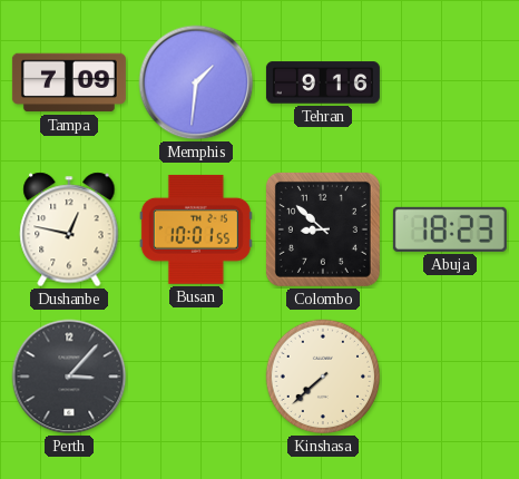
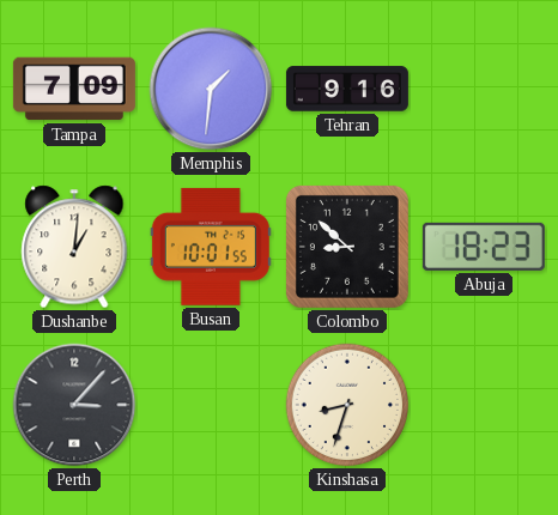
Dushanbe: 12:47 -> 1:01 (74, 247)
Kinshasa: 7:38 -> 8:33 (347, 405)
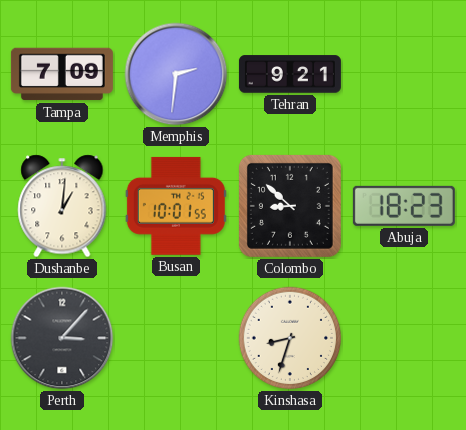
Memphis: 1:31 -> 2:31 (176, 74)
Tehran: 9:16 -> 9:21 (290, 74)
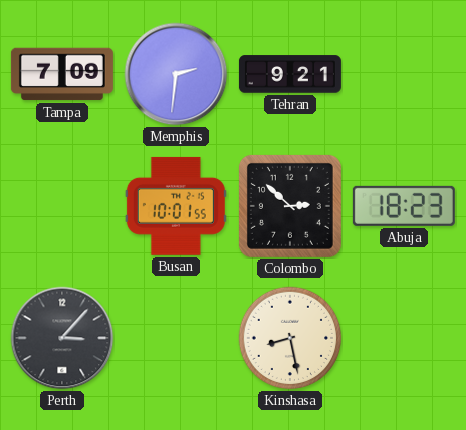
Dushanbe: 1:01 -> none (62, 206)
Colombo: 8:52 -> 2:52 (290, 206)
Kinshasa: 8:33 -> 8:28 (290, 338)
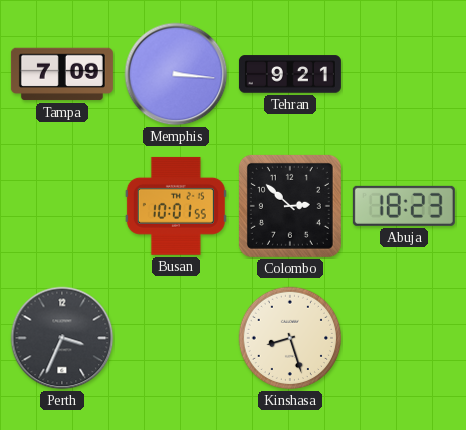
Memphis: 2:31 -> 3:16 (176, 74)
Perth: 3:07 -> 3:34 (62, 338)
Kinshasa: 8:28 -> 8:27 (290, 338)
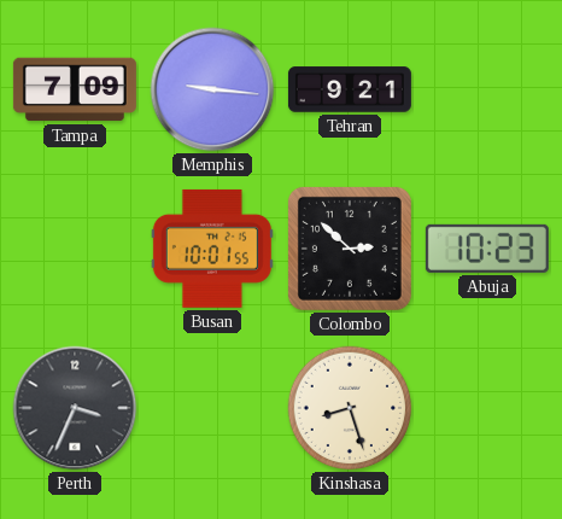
Memphis: 3:16 -> 9:16 (212, 89)
Abuja: 18:23 -> 10:23 (487, 249)
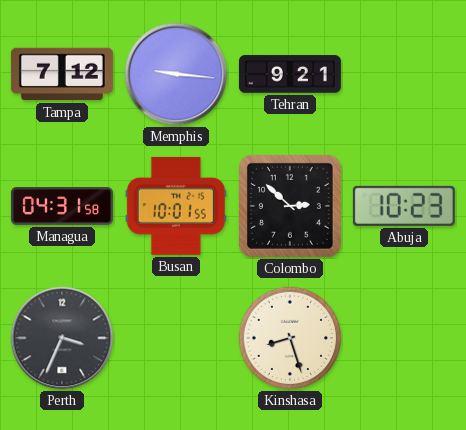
Tampa: 7:09 -> 7:12 (62, 74)
Managua: none -> 04:31 (62, 206)
